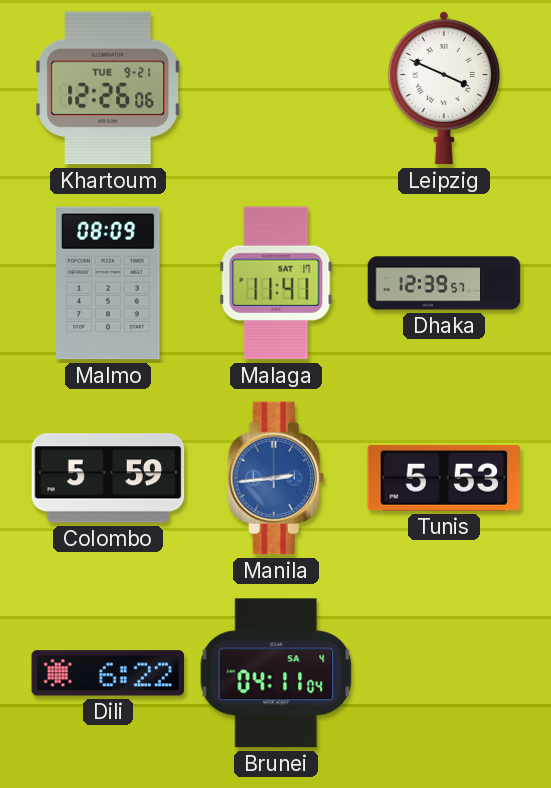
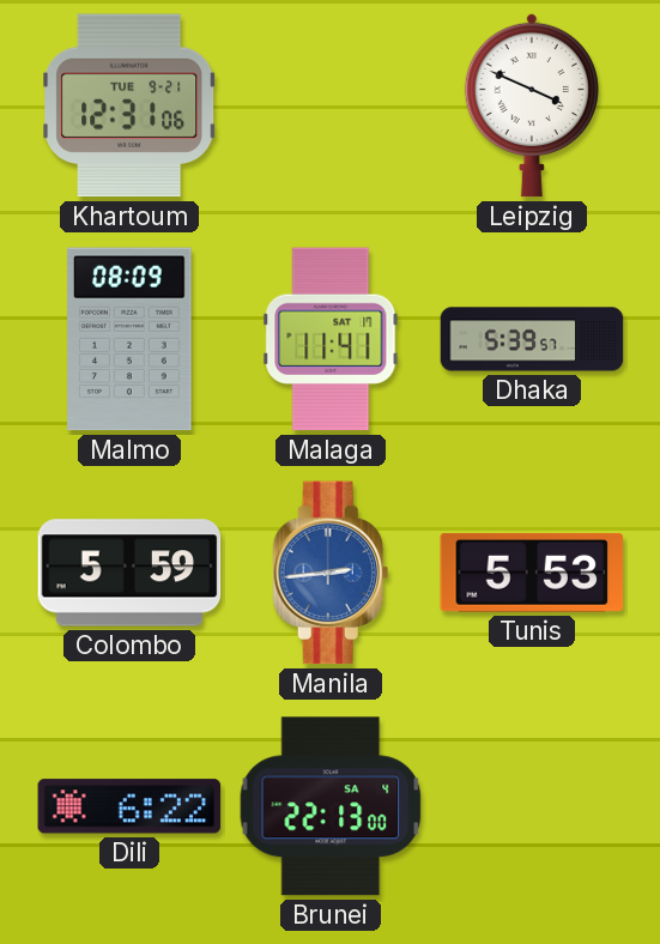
Khartoum: 12:26 -> 12:31 (131, 105)
Dhaka: 12:39 -> 5:39 (532, 339)
Brunei: 04:11 -> 22:13 (331, 806)
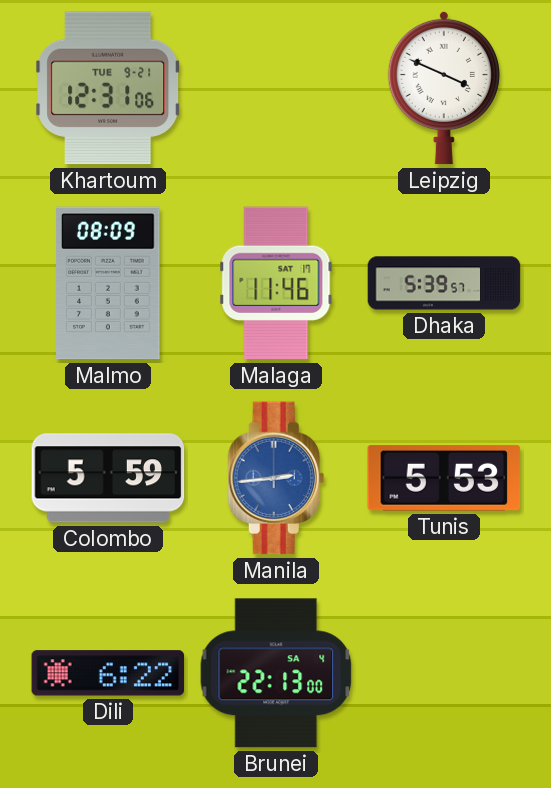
Malaga: 11:41 -> 11:46 (276, 283)
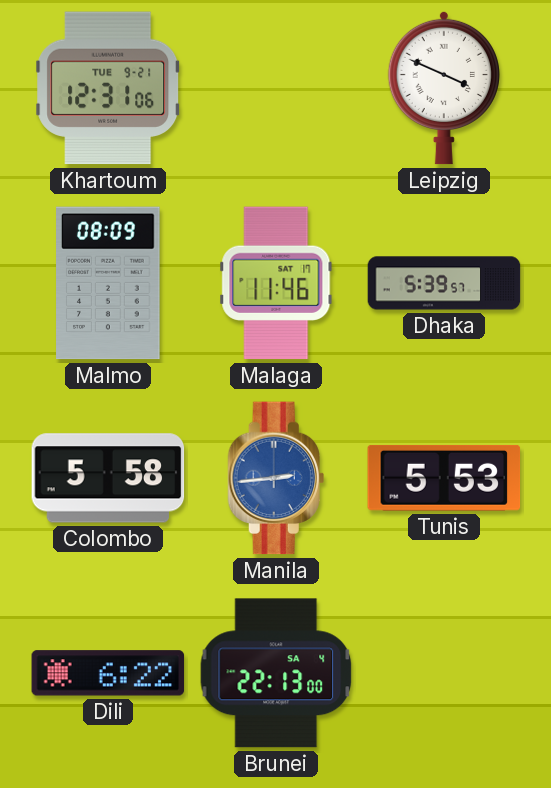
Colombo: 5:59 -> 5:58 (108, 478)
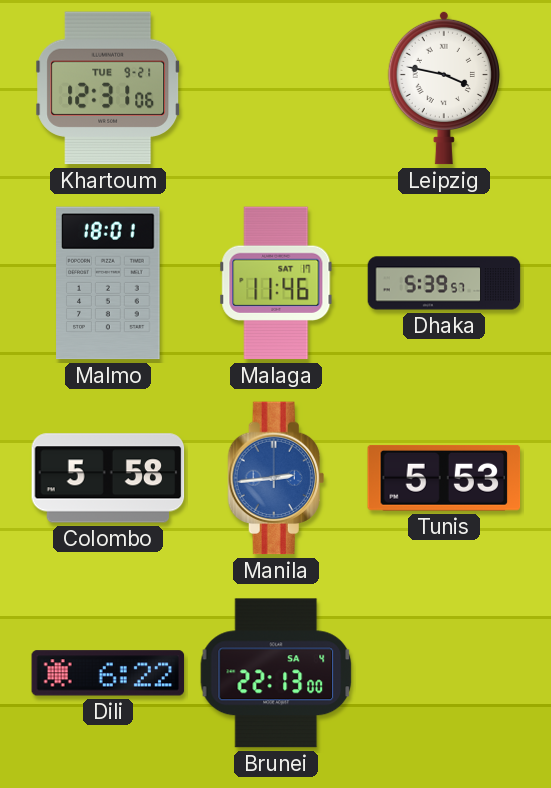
Leipzig: 3:49 -> 3:47 (444, 88)
Malmo: 08:09 -> 18:01 (108, 283)
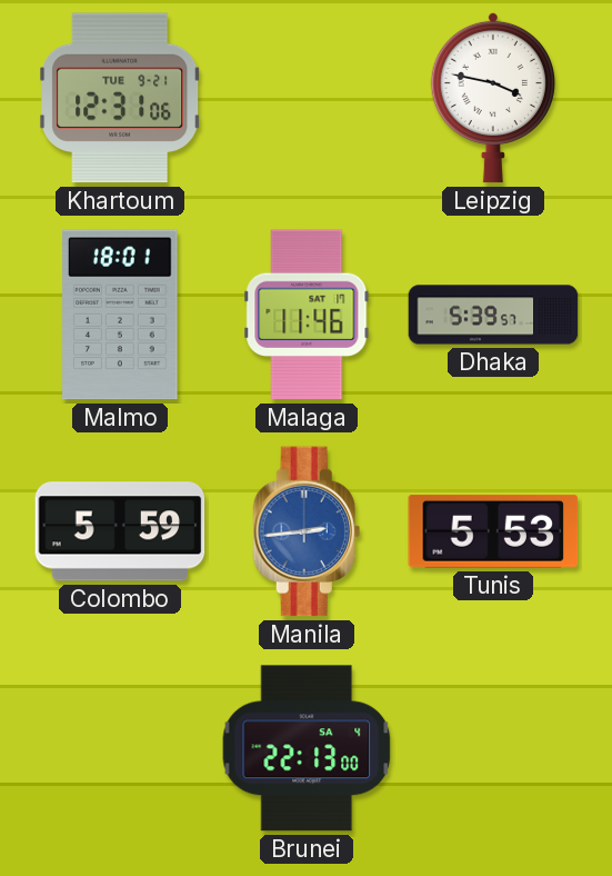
Colombo: 5:58 -> 5:59 (120, 531)
Dili: 6:22 -> none (108, 673)
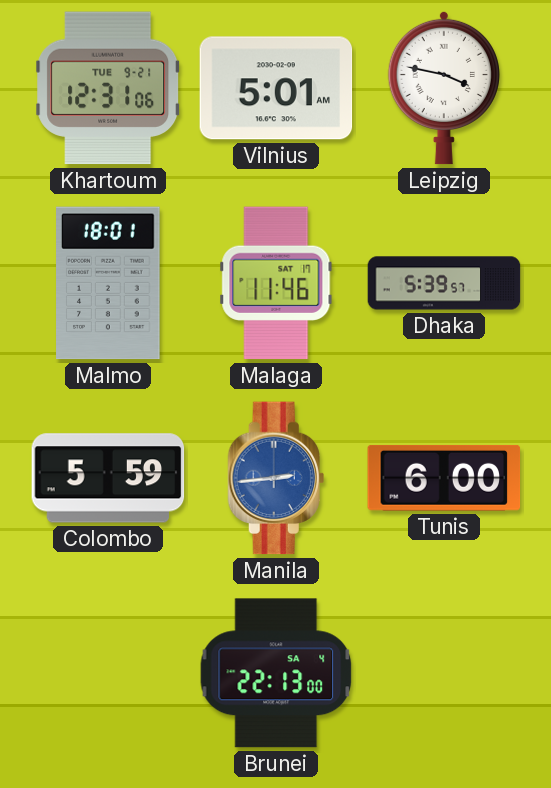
Vilnius: none -> 5:01 (276, 88)
Tunis: 5:53 -> 6:00 (444, 478)
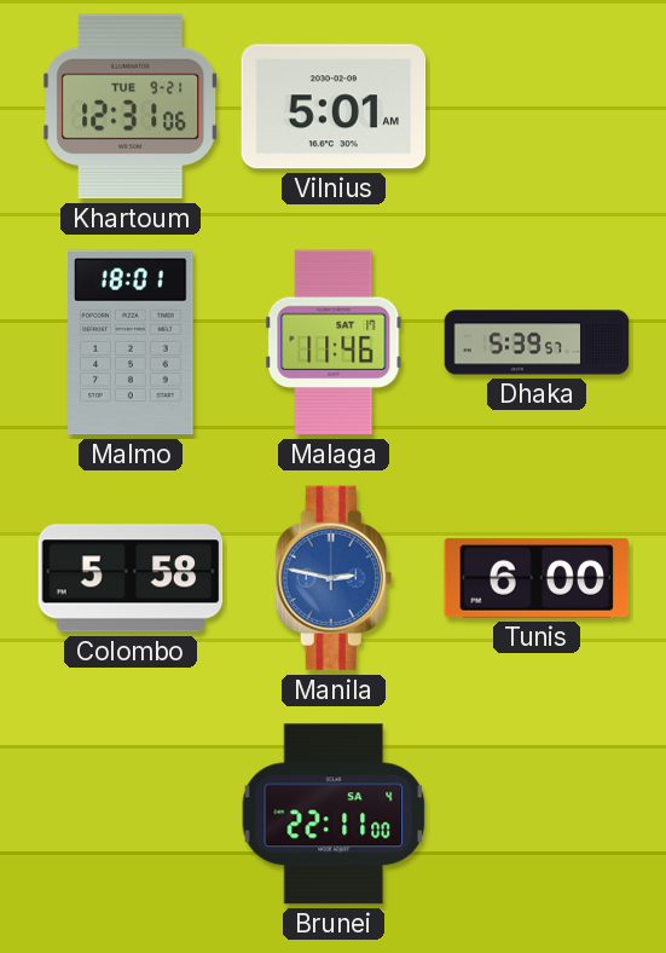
Leipzig: 3:47 -> none (444, 88)
Colombo: 5:59 -> 5:58 (131, 578)
Manila: 2:44 -> 2:47 (334, 578)
Brunei: 22:13 -> 22:11 (334, 814)
